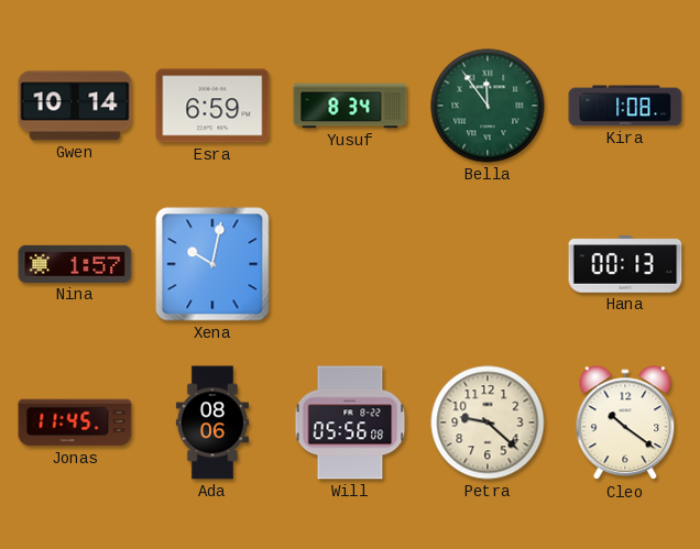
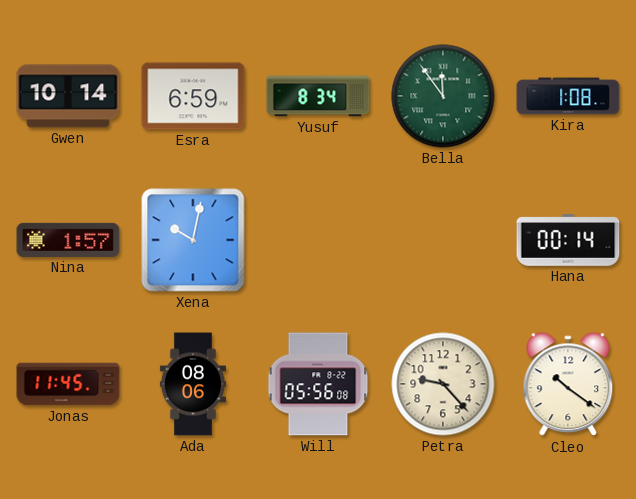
Hana: 00:13 -> 00:14 (568, 241)
Petra: 9:22 -> 9:23 (443, 384)
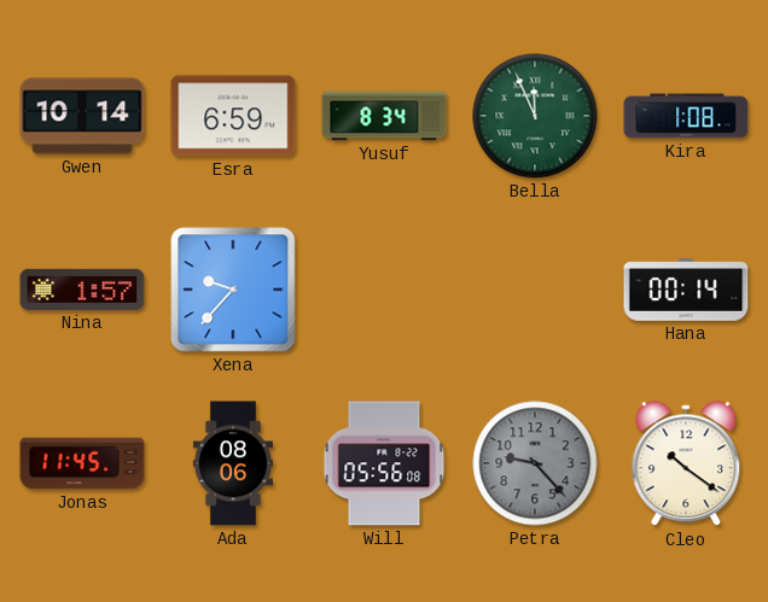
Bella: 11:54 -> 11:56 (535, 116)
Xena: 10:02 -> 9:37 (233, 290)
Petra dial: cream -> grey (535, 463)
